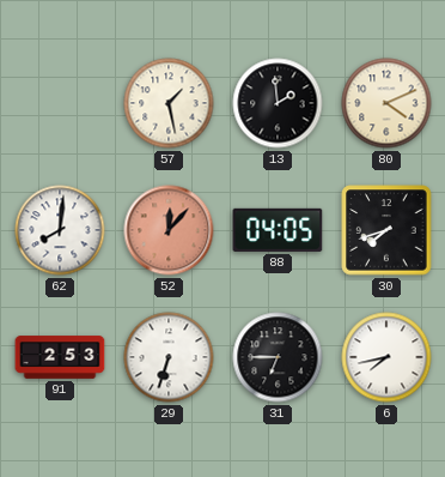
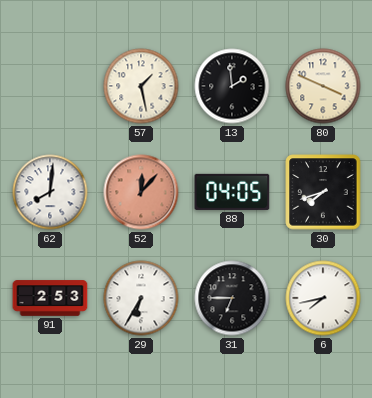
80: 4:11 -> 3:49 (323, 86)
29: 6:33 -> 6:35 (141, 298)
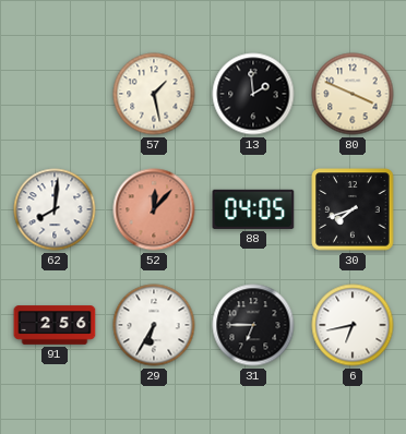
91: 2:53 -> 2:56 (55, 325)
6: 7:43 -> 6:43 (353, 325)
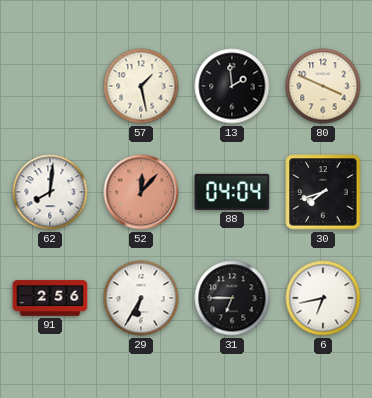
88: 04:05 -> 04:04 (232, 192)
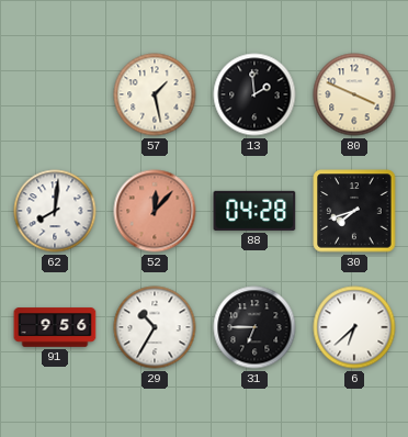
88: 04:04 -> 04:28 (254, 211)
91: 2:56 -> 9:56 (55, 327)
29: 6:35 -> 10:35 (155, 327)
6: 6:43 -> 6:38 (354, 327)
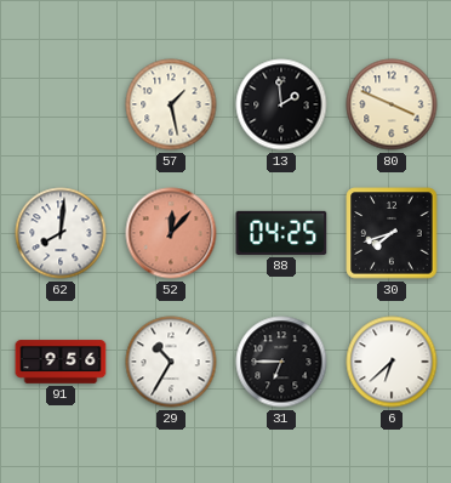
88: 04:28 -> 04:25 (281, 233)
